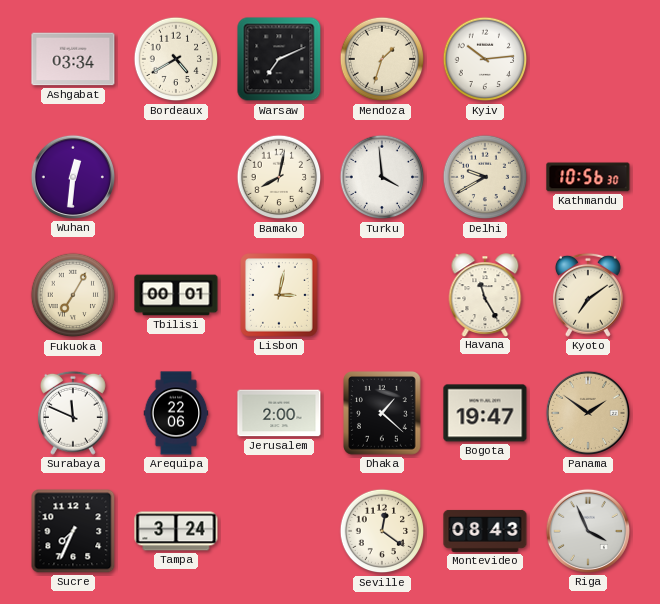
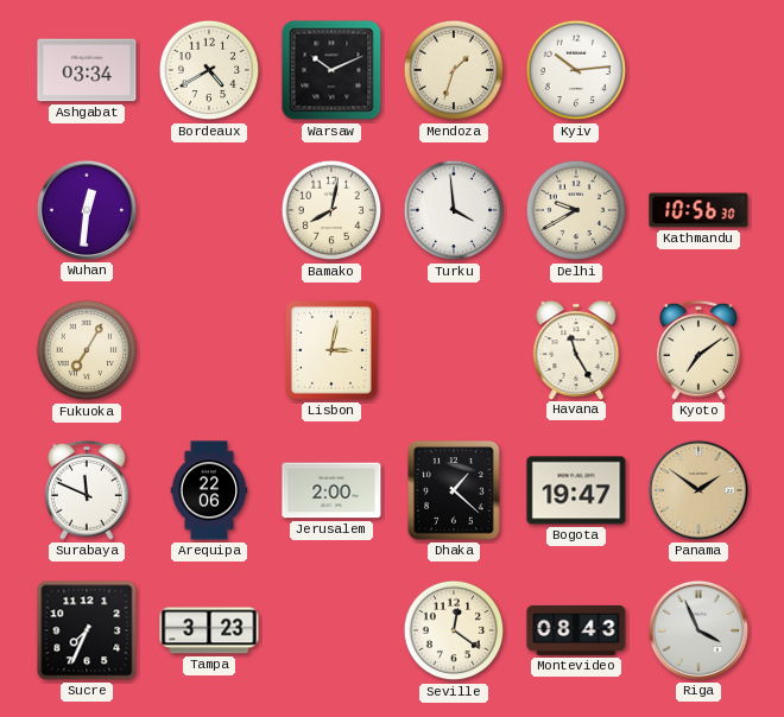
Warsaw: 7:11 -> 10:11 (331, 70)
Tbilisi: 00:01 -> none (176, 295)
Tampa: 3:24 -> 3:23 (209, 630)
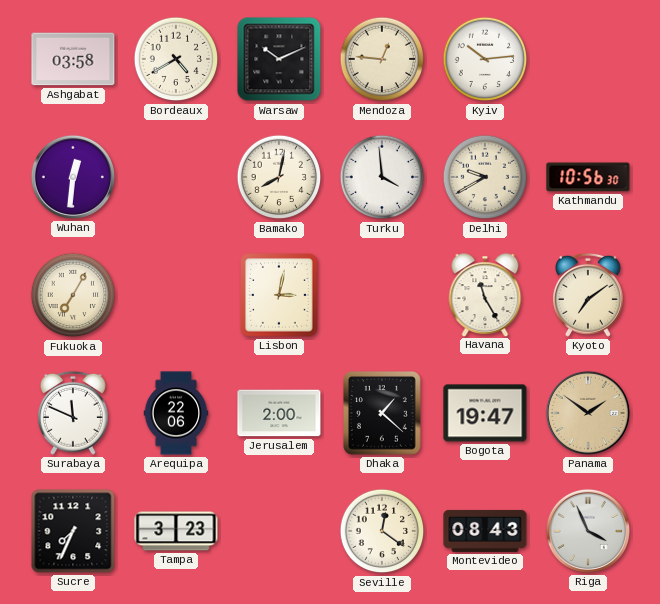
Ashgabat: 03:34 -> 03:58 (73, 59)
Mendoza: 1:33 -> 12:46 (382, 59)
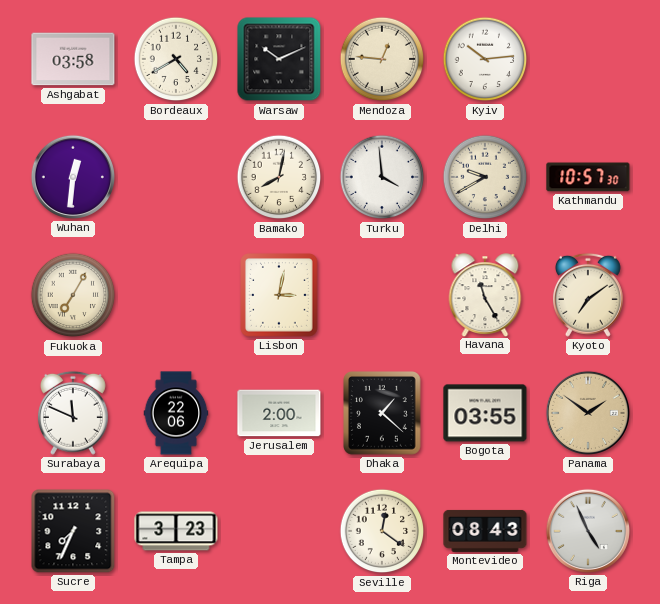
Kathmandu: 10:56 -> 10:57 (588, 177)
Bogota: 19:47 -> 03:55 (485, 413)
Riga: 3:56 -> 4:56 (588, 531)
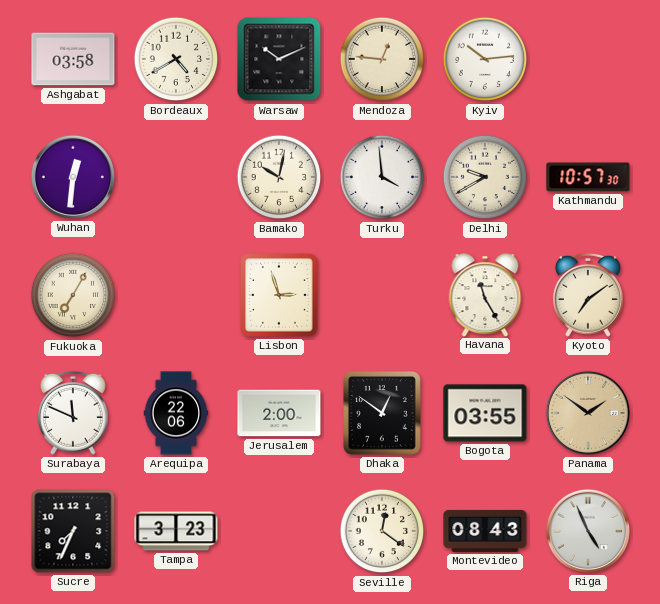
Bamako: 8:02 -> 10:02 (279, 177)
Lisbon: 3:02 -> 2:57 (280, 296)
Dhaka: 1:22 -> 12:51 (383, 414)
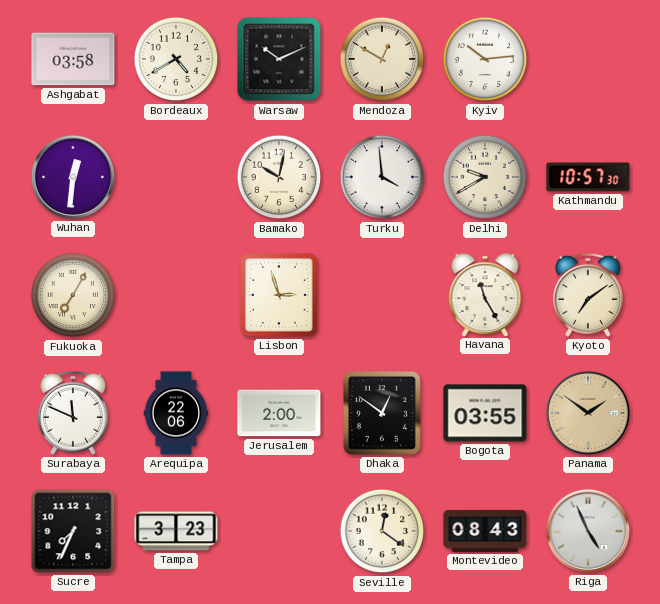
Mendoza: 12:46 -> 12:50 (382, 59)
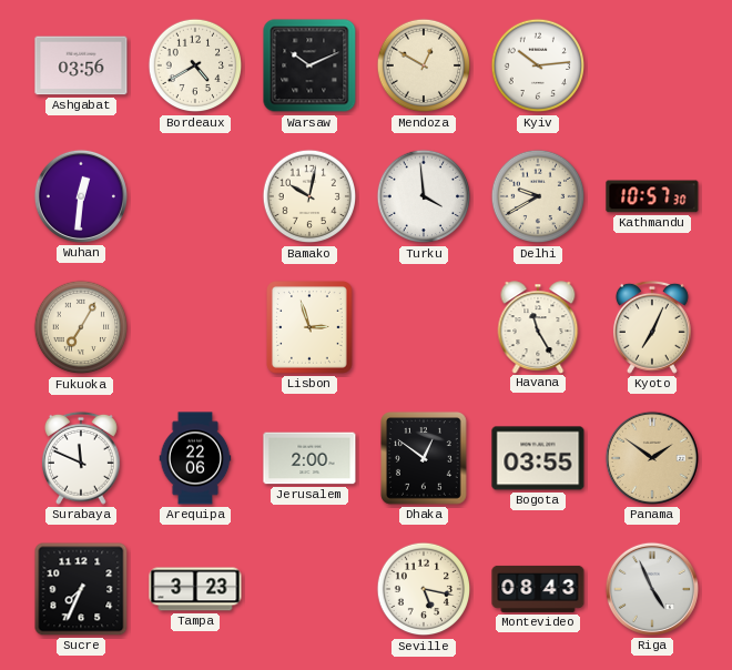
Ashgabat: 03:58 -> 03:56 (81, 65)
Kyoto: 7:09 -> 7:04 (652, 327)
Seville: 12:21 -> 5:17 (424, 589)
